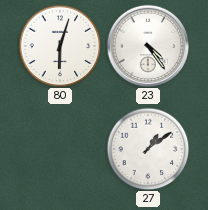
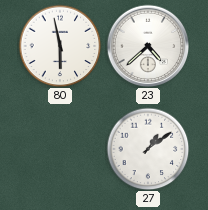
80: 6:03 -> 5:58 (60, 46)
23: 4:24 -> 4:38 (148, 46)
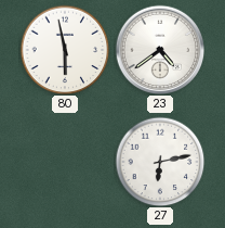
23: 4:38 -> 4:39 (160, 50)
27: 1:09 -> 6:13 (160, 162)
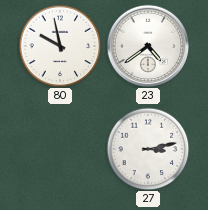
80: 5:58 -> 9:58 (60, 46)
27: 6:13 -> 3:13 (148, 149)
